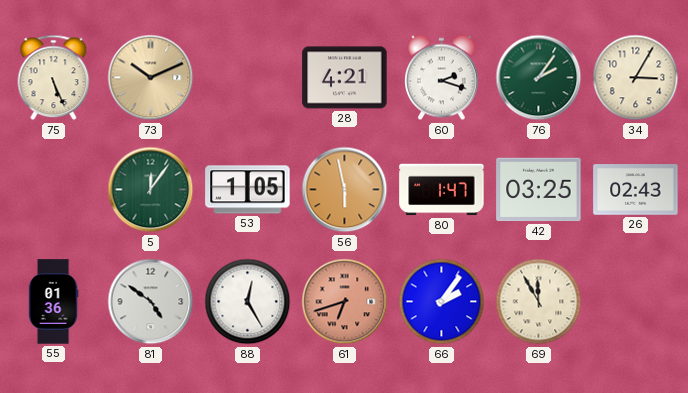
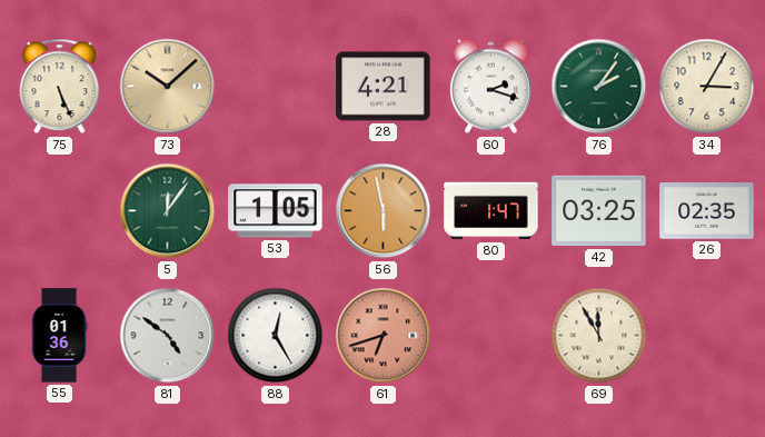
73: 10:11 -> 10:08 (168, 87)
26: 02:43 -> 02:35 (707, 211)
66: 2:06 -> none (442, 302)
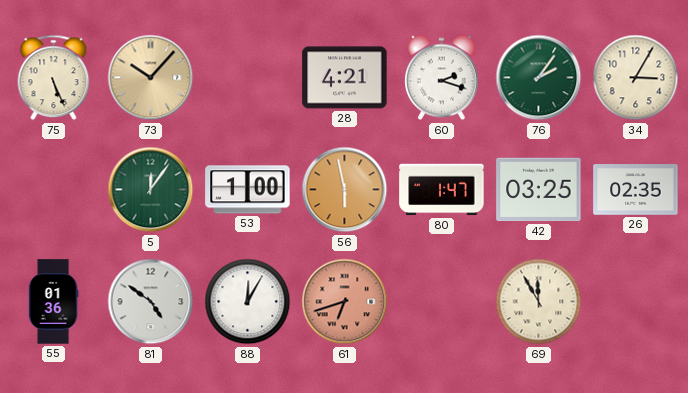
73: 10:08 -> 10:07 (151, 78)
53: 1:05 -> 1:00 (248, 190)
88: 12:25 -> 12:05 (248, 302)
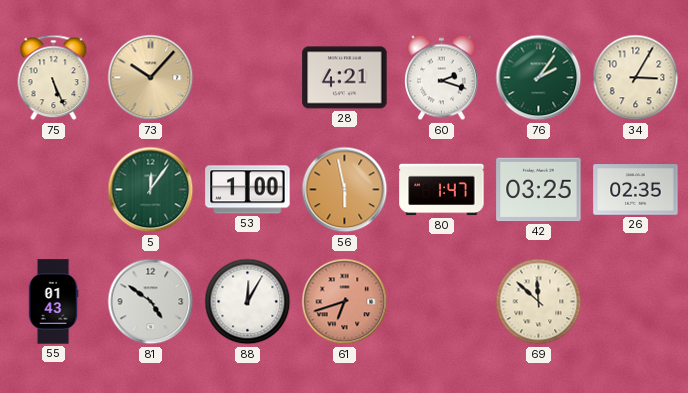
55: 01:36 -> 01:43 (53, 302)
69: 11:55 -> 11:52 (539, 302)
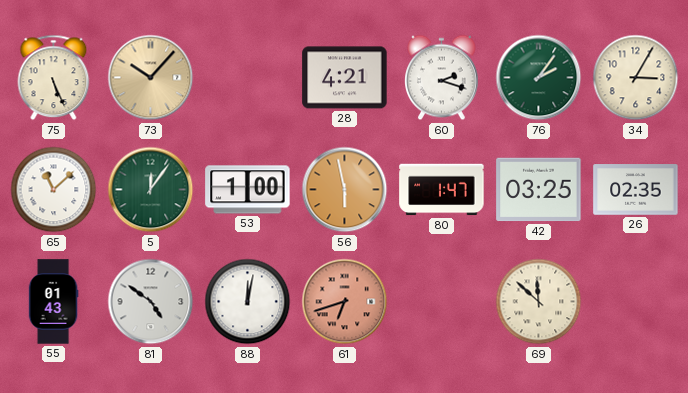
65: none -> 11:08 (54, 190)
88: 12:05 -> 12:02 (248, 302)
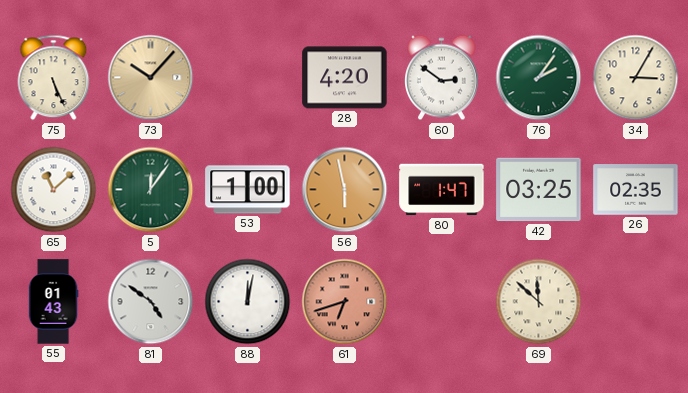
28: 4:21 -> 4:20 (345, 78)
60: 2:18 -> 2:51 (442, 78)
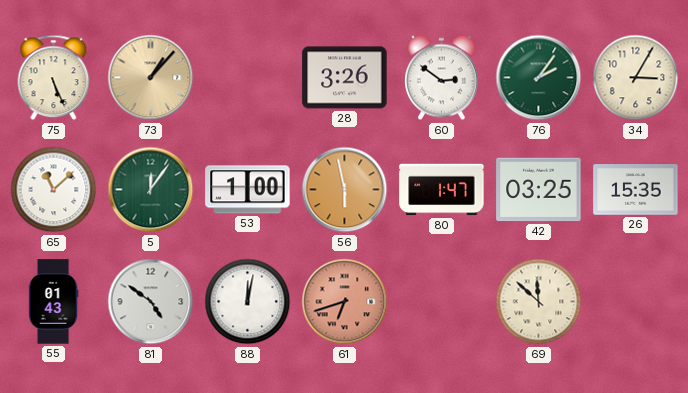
73: 10:07 -> 1:07 (151, 78)
28: 4:20 -> 3:26 (345, 78)
26: 02:35 -> 15:35 (636, 190)
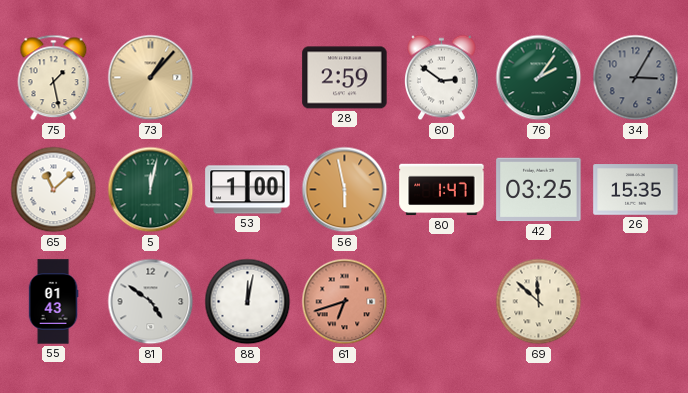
75: 5:26 -> 1:28 (54, 78)
28: 3:26 -> 2:59 (345, 78)
34 dial: cream -> grey (636, 78)
5: 12:06 -> 12:02 (151, 190)
